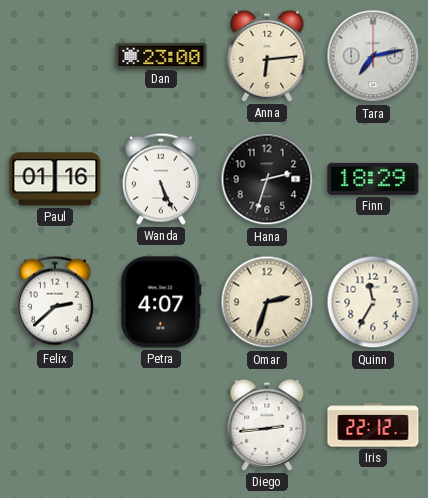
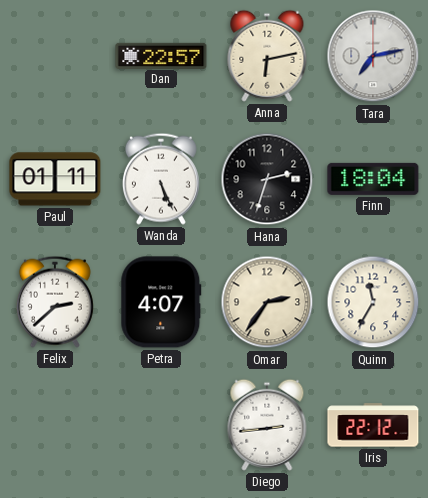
Dan: 23:00 -> 22:57 (161, 55)
Anna: 6:14 -> 6:13 (267, 56)
Paul: 01:16 -> 01:11 (55, 179)
Finn: 18:29 -> 18:04 (373, 179)
Omar: 2:33 -> 2:36 (267, 302)
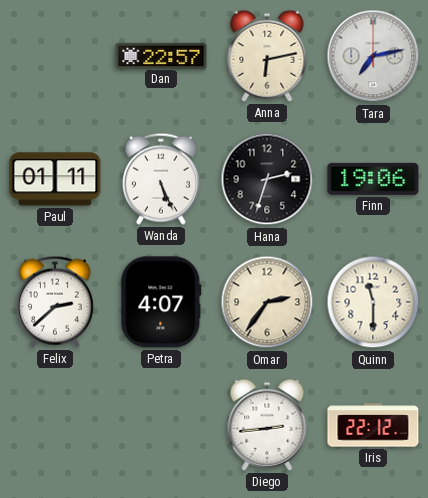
Finn: 18:04 -> 19:06 (373, 179)
Quinn: 11:35 -> 11:30 (373, 302)
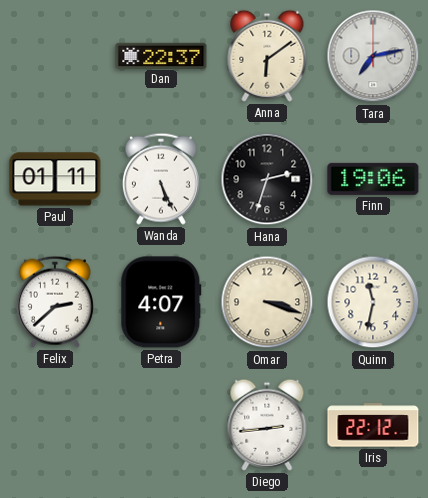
Dan: 22:57 -> 22:37 (161, 55)
Anna: 6:13 -> 6:09 (267, 56)
Omar: 2:36 -> 3:18 (267, 302)
Quinn: 11:30 -> 11:32 (373, 302)
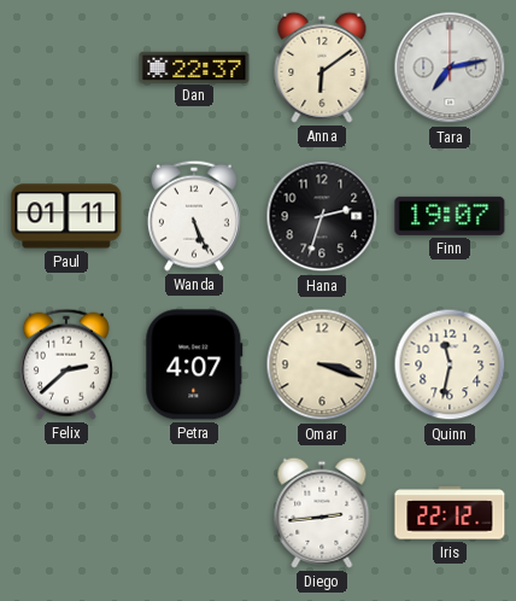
Finn: 19:06 -> 19:07 (450, 216)
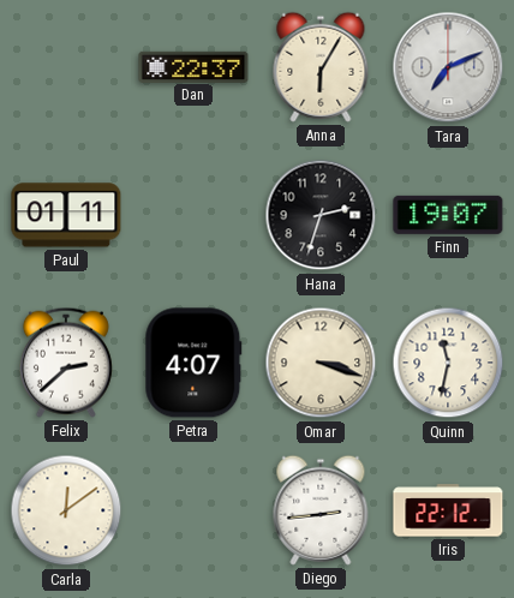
Anna: 6:09 -> 6:05 (321, 67)
Tara: 7:13 -> 7:11 (448, 67)
Wanda: 5:26 -> none (194, 216)
Carla: none -> 12:09 (66, 510)
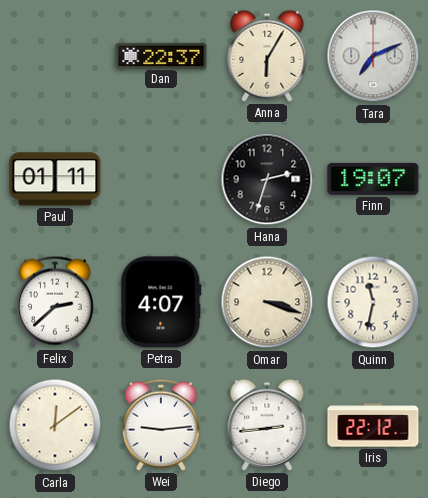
Wei: none -> 9:14 (161, 425)
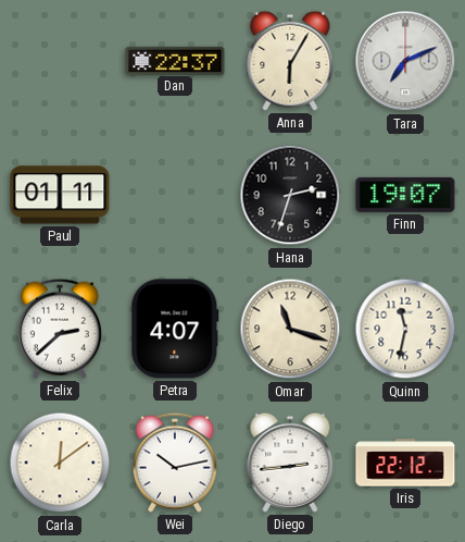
Omar: 3:18 -> 11:18 (290, 329)
Wei: 9:14 -> 10:13 (175, 463)
